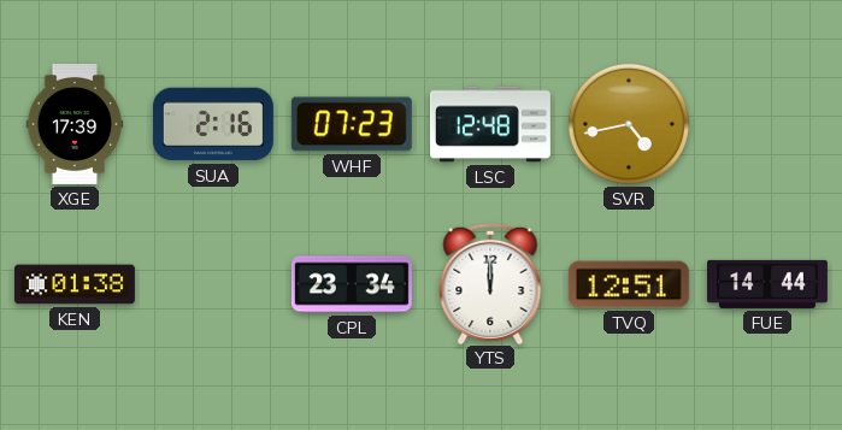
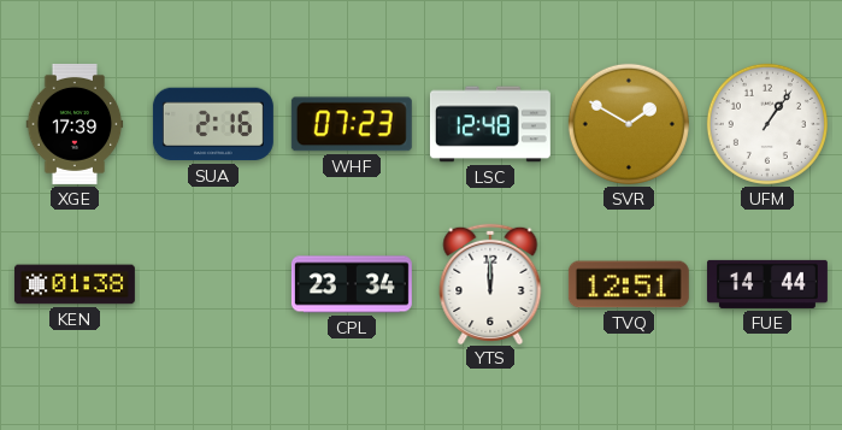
SVR: 4:43 -> 1:50 (629, 124)
UFM: none -> 1:06 (767, 124)
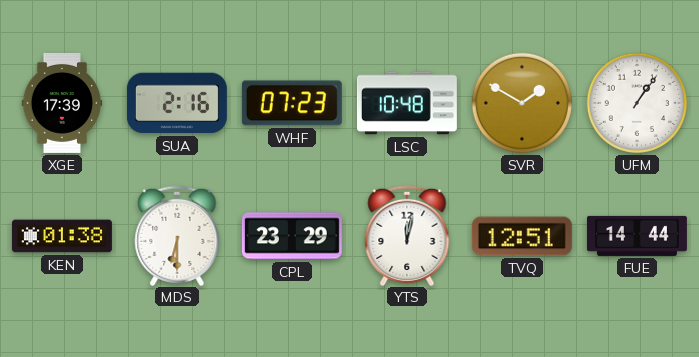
LSC: 12:48 -> 10:48 (407, 103)
MDS: none -> 6:30 (177, 235)
CPL: 23:34 -> 23:29 (292, 236)
YTS: 12:00 -> 12:02 (407, 235)
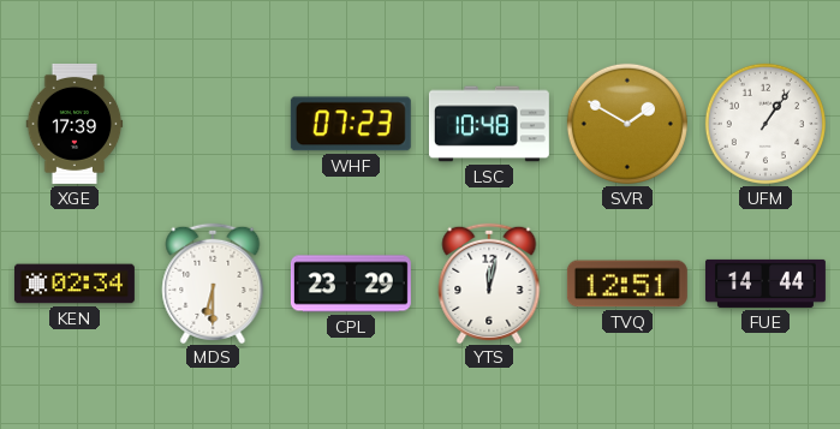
SUA: 2:16 -> none (177, 103)
KEN: 01:38 -> 02:34 (75, 284)
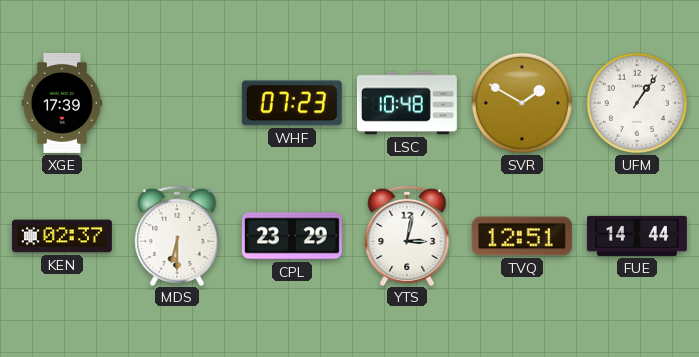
KEN: 02:34 -> 02:37 (62, 236)
YTS: 12:02 -> 3:02 (407, 235)
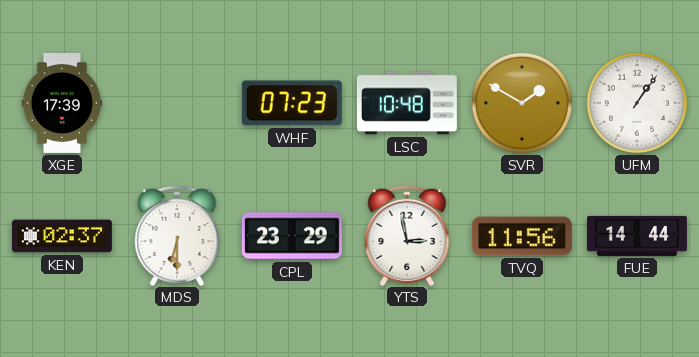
YTS: 3:02 -> 2:58 (407, 235)
TVQ: 12:51 -> 11:56 (522, 236)
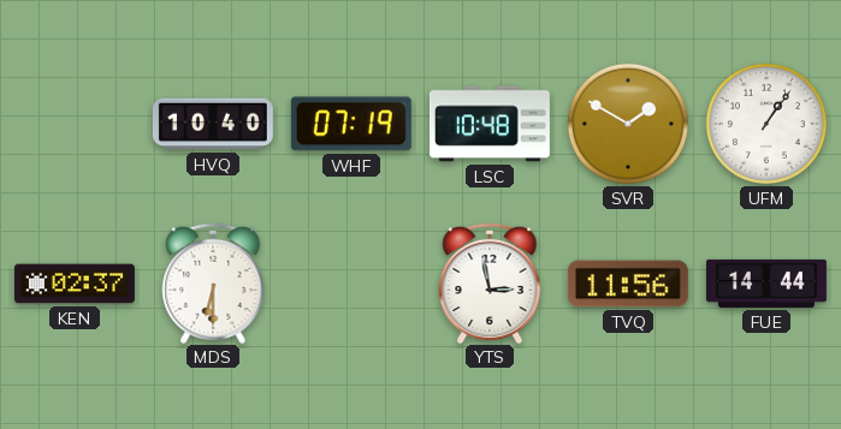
XGE: 17:39 -> none (62, 103)
HVQ: none -> 10:40 (213, 124)
WHF: 07:23 -> 07:19 (351, 124)
CPL: 23:29 -> none (292, 236)
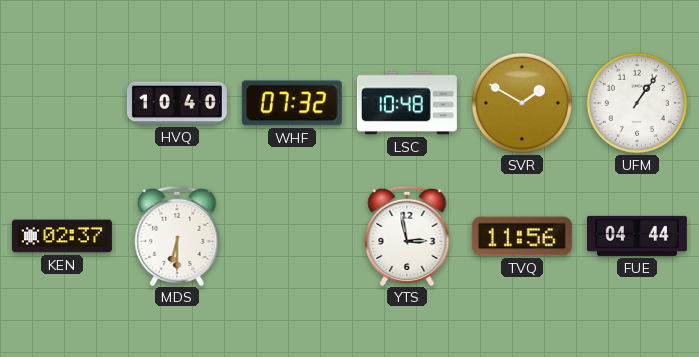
WHF: 07:19 -> 07:32 (292, 103)
FUE: 14:44 -> 04:44 (637, 236)
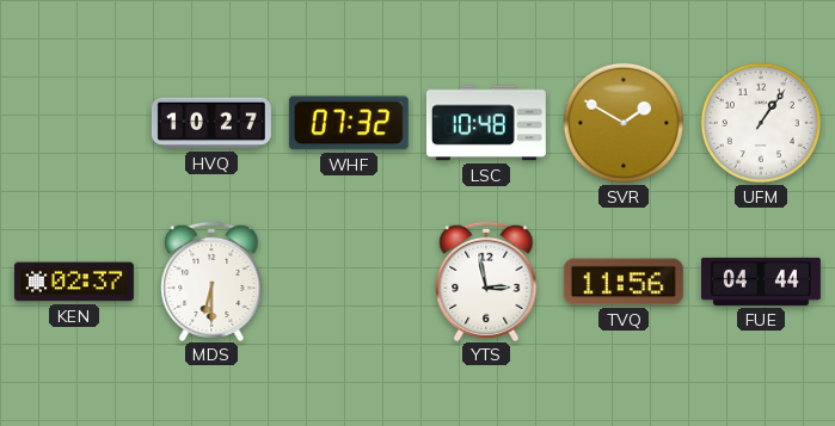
HVQ: 10:40 -> 10:27 (211, 123)
